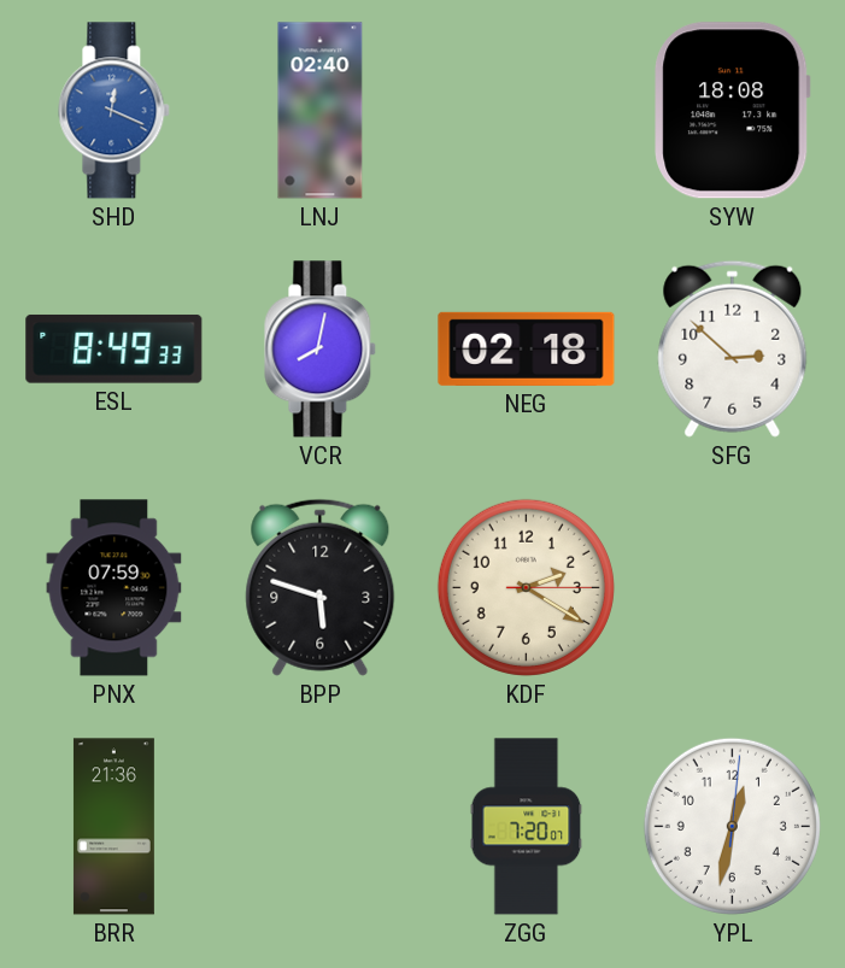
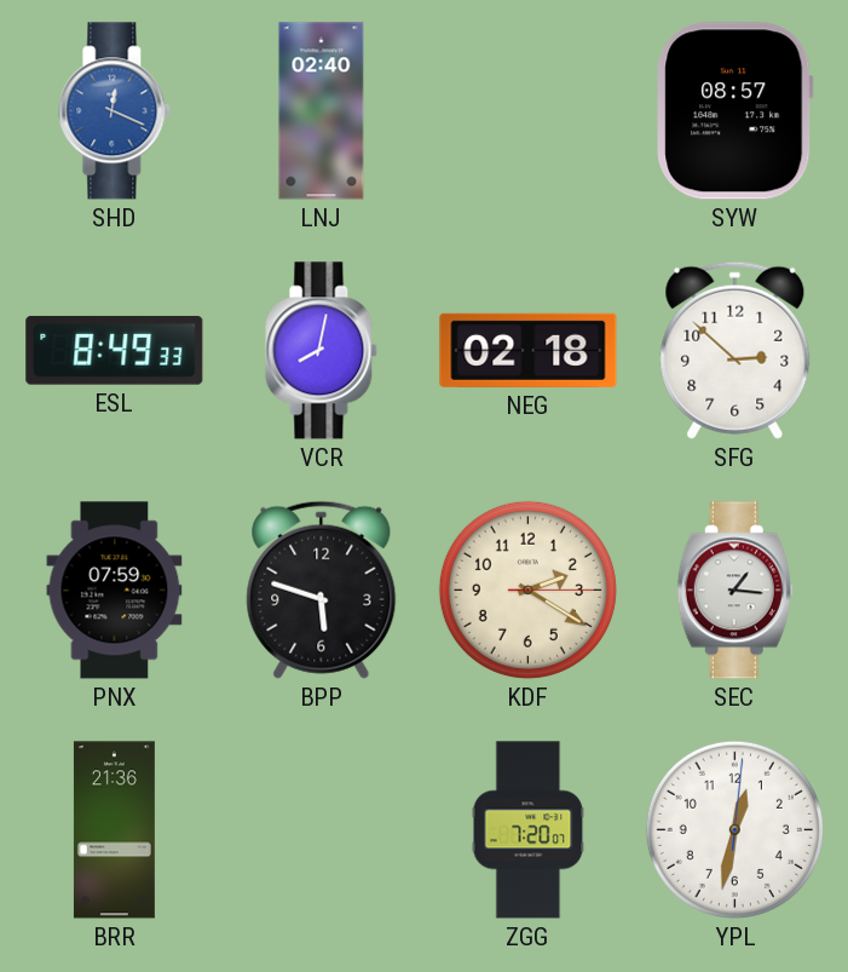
SYW: 18:08 -> 08:57 (735, 111)
SEC: none -> 1:16 (734, 591)
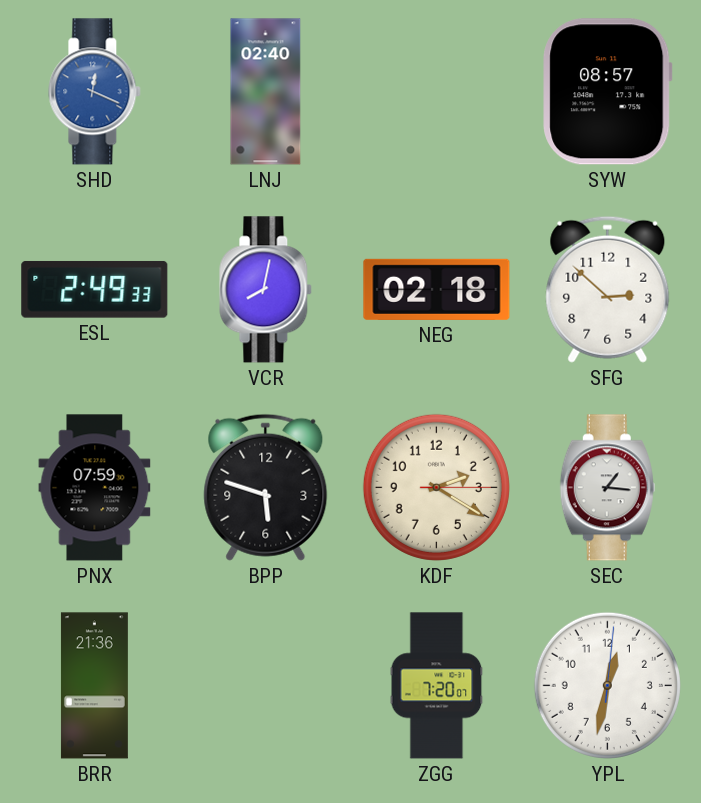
ESL: 8:49 -> 2:49 (95, 289)
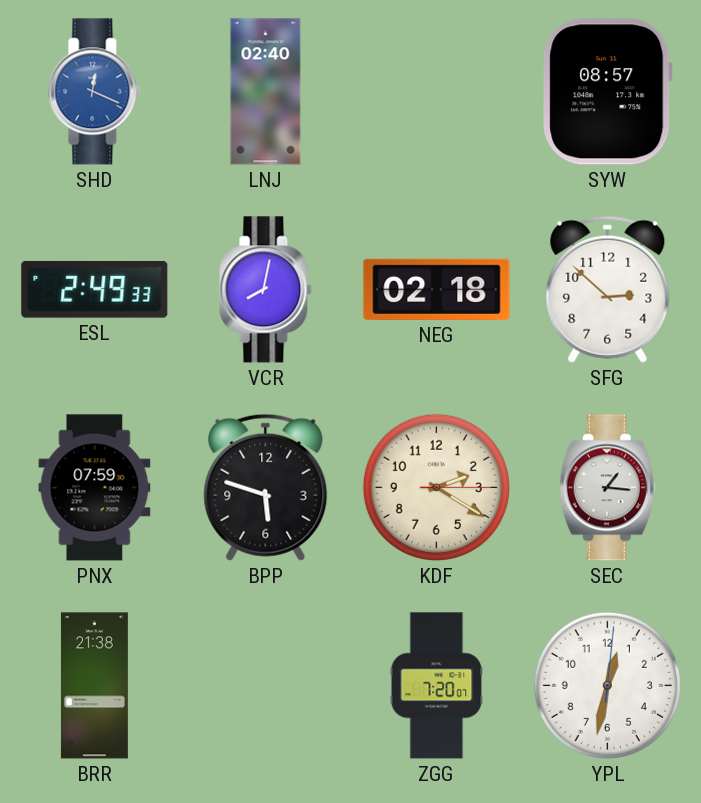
BRR: 21:36 -> 21:38 (94, 686)
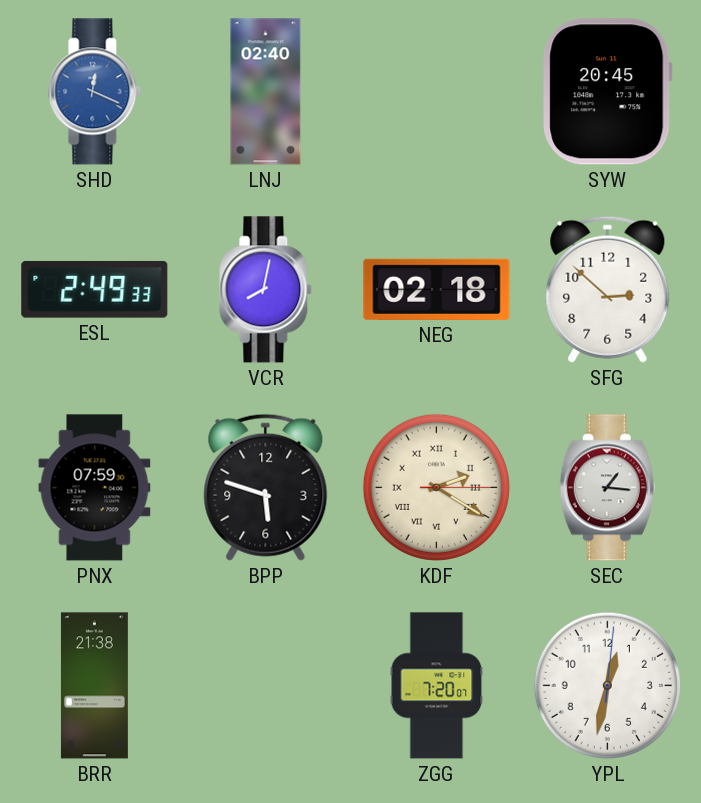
SYW: 08:57 -> 20:45 (608, 92)
KDF numerals: Arabic -> Roman (436, 487)
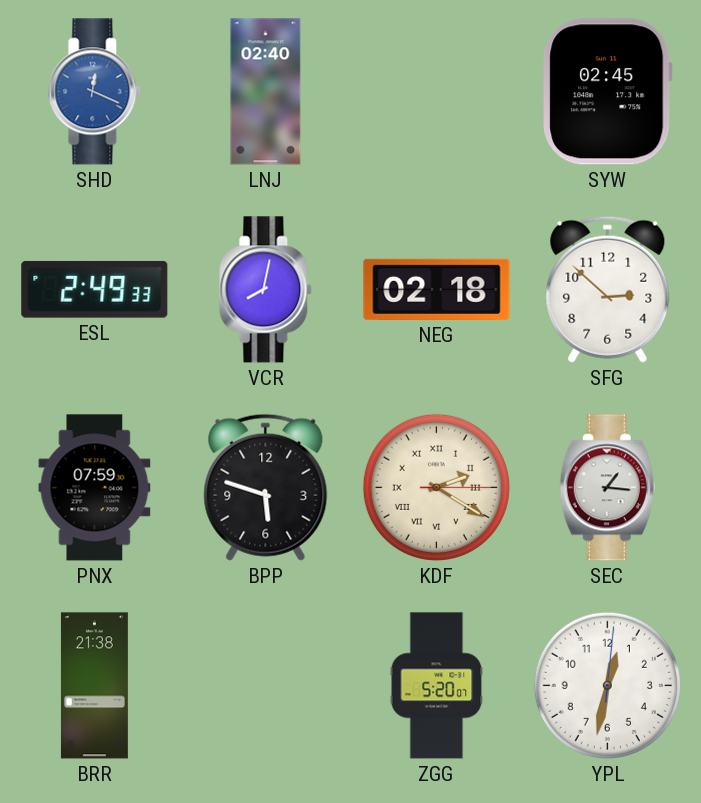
SYW: 20:45 -> 02:45 (608, 92)
ZGG: 7:20 -> 5:20 (437, 686)
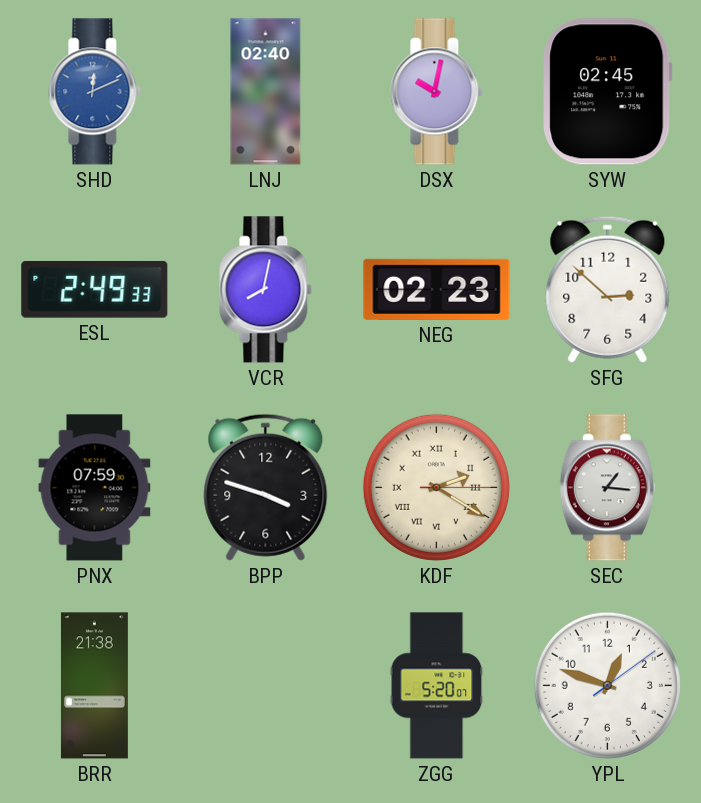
SHD: 12:19 -> 12:11 (95, 92)
DSX: none -> 10:02 (437, 92)
NEG: 02:18 -> 02:23 (437, 289)
BPP: 5:48 -> 3:48 (266, 487)
YPL: 12:32 -> 12:48 (607, 685)
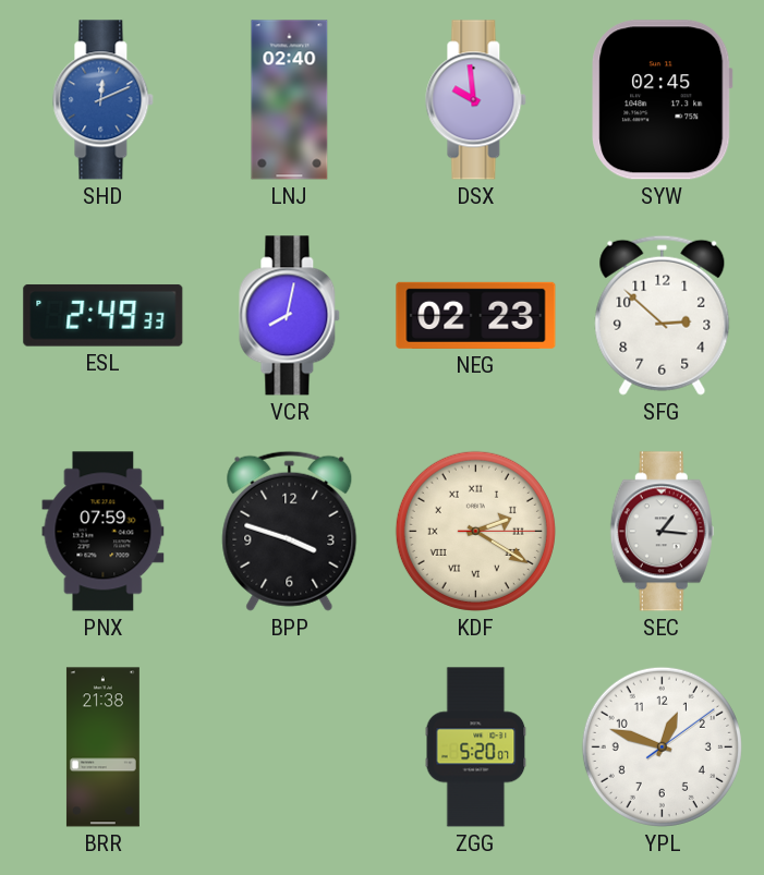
DSX: 10:02 -> 9:59 (476, 100)
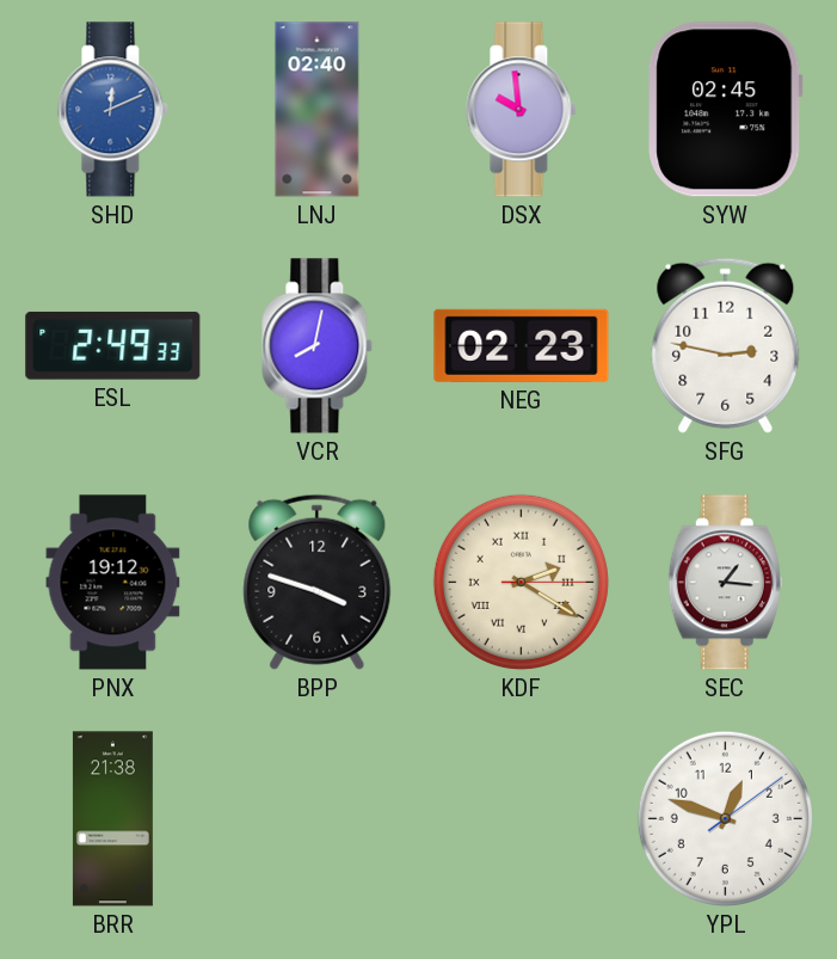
SFG: 2:52 -> 2:47 (726, 345)
PNX: 07:59 -> 19:12 (113, 583)
ZGG: 5:20 -> none (476, 748)
